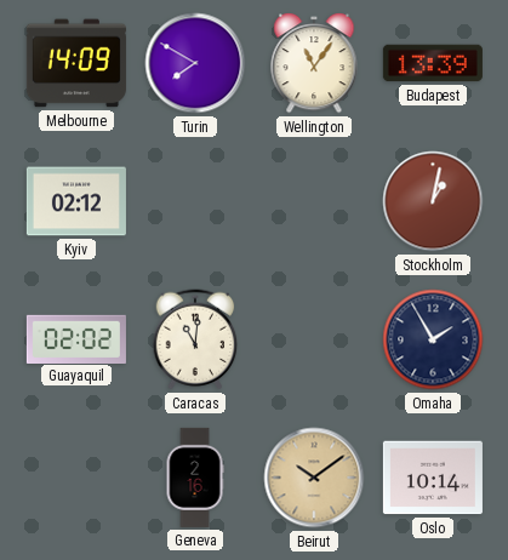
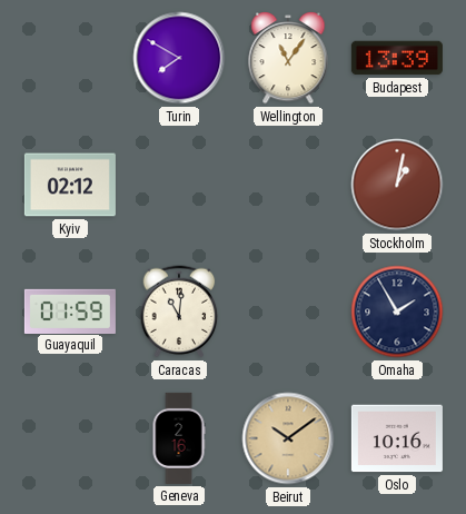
Melbourne: 14:09 -> none (76, 63)
Guayaquil: 02:02 -> 01:59 (70, 310)
Oslo: 10:14 -> 10:16 (397, 438)
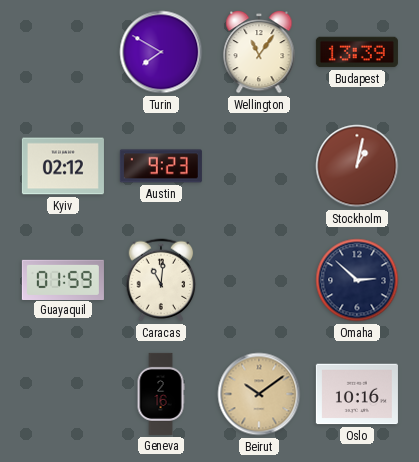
Austin: none -> 9:23 (161, 166)
Omaha: 1:55 -> 2:52 (357, 280)
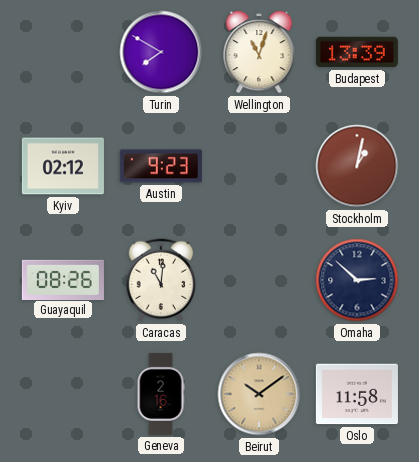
Wellington: 11:06 -> 11:03 (259, 52)
Guayaquil: 01:59 -> 08:26 (63, 279)
Oslo: 10:16 -> 11:58 (357, 394)
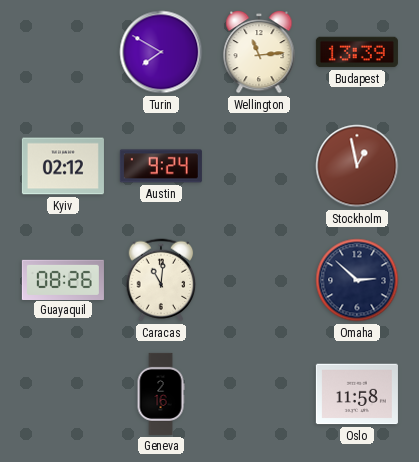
Wellington: 11:03 -> 11:14 (259, 52)
Austin: 9:23 -> 9:24 (161, 166)
Stockholm: 1:02 -> 12:58 (357, 166)
Beirut: 10:09 -> none (259, 394)
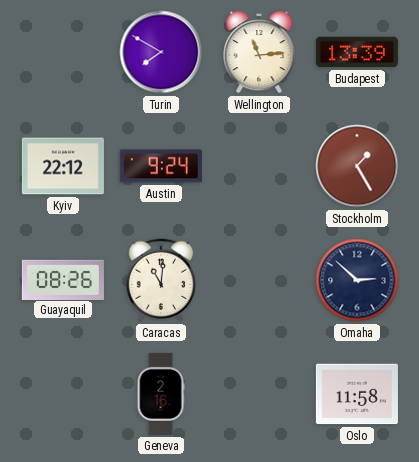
Kyiv: 02:12 -> 22:12 (63, 166)
Stockholm: 12:58 -> 1:25 (357, 166)
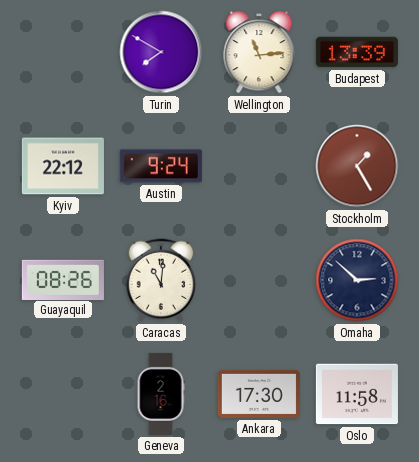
Ankara: none -> 17:30 (259, 394)
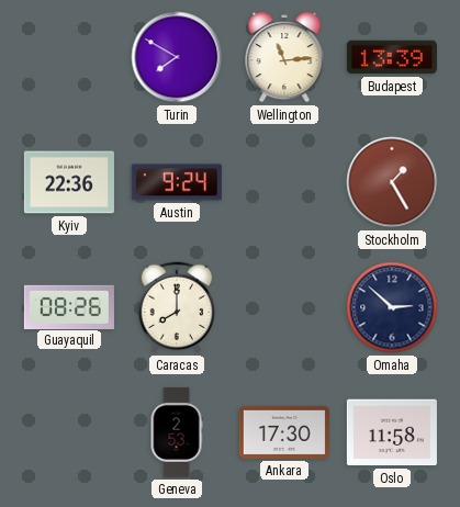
Kyiv: 22:12 -> 22:36 (69, 182)
Caracas: 11:01 -> 8:00 (177, 307)
Geneva: 2:16 -> 2:53 (177, 432)
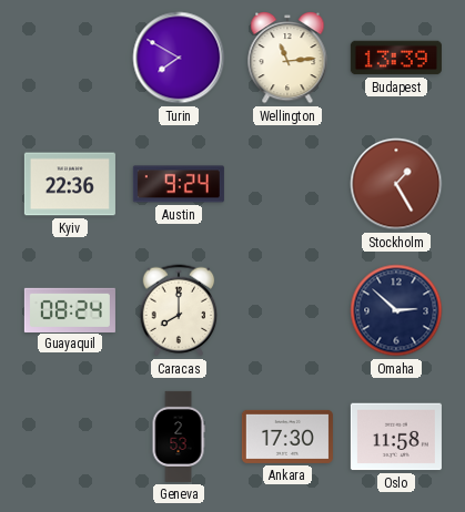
Guayaquil: 08:26 -> 08:24 (70, 309)
